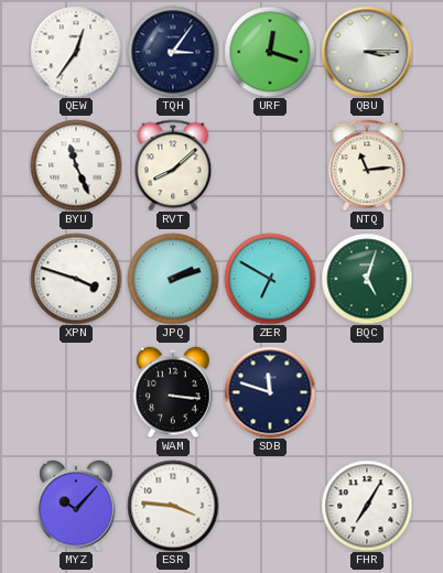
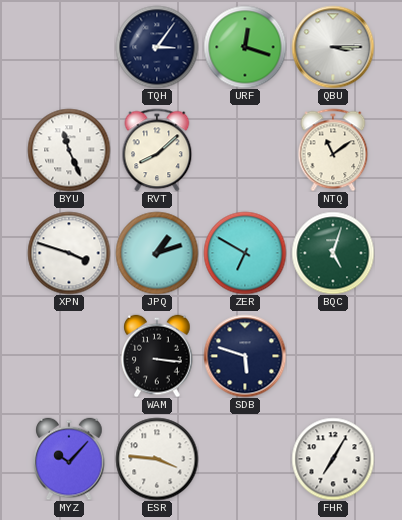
QEW: 12:36 -> none (76, 52)
NTQ: 11:14 -> 11:09 (333, 150)
JPQ: 2:12 -> 1:12 (157, 253)
SDB: 11:48 -> 5:48 (245, 356)
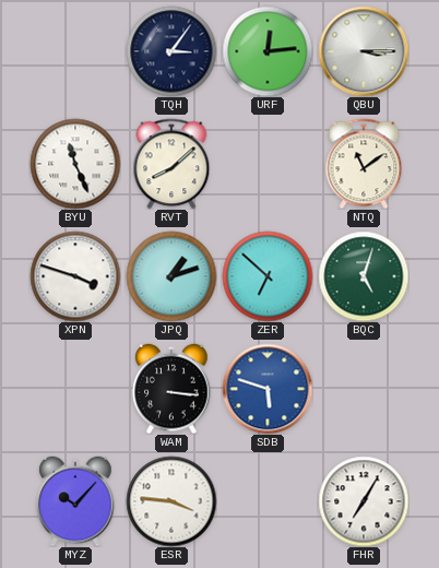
URF: 12:18 -> 12:14 (268, 51)
ZER: 6:50 -> 6:52 (268, 276)
SDB dial: navy -> blue (268, 389)
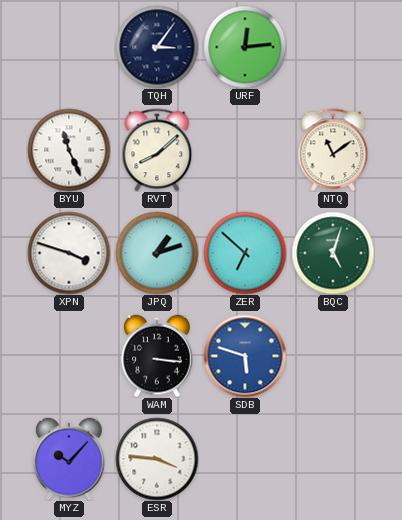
QBU: 3:15 -> none (364, 51)
FHR: 7:05 -> none (364, 501)
